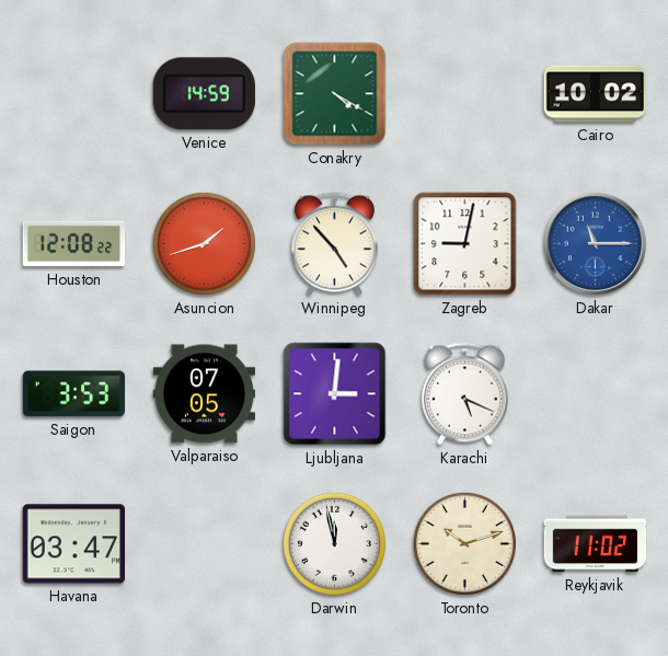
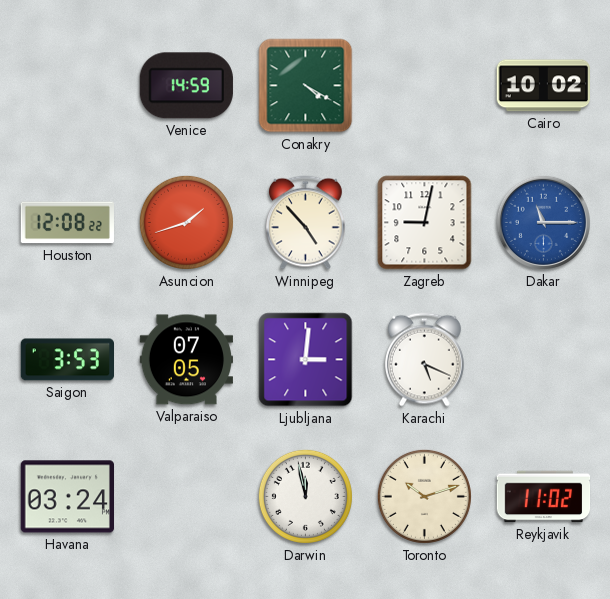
Havana: 03:47 -> 03:24 (67, 497)
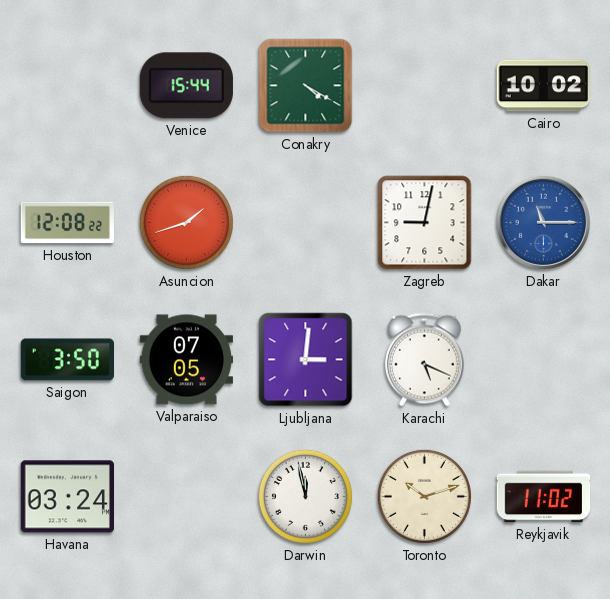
Venice: 14:59 -> 15:44 (186, 86)
Winnipeg: 4:53 -> none (305, 223)
Saigon: 3:53 -> 3:50 (67, 360)
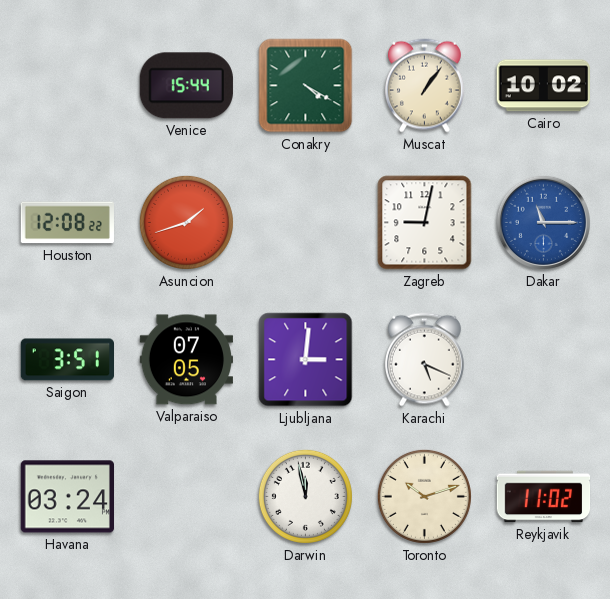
Muscat: none -> 1:06 (424, 86)
Saigon: 3:50 -> 3:51 (67, 360)
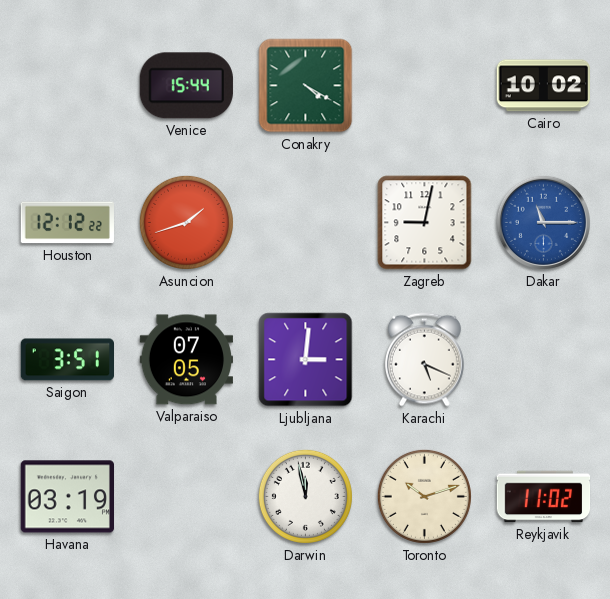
Muscat: 1:06 -> none (424, 86)
Houston: 12:08 -> 12:12 (67, 223)
Havana: 03:24 -> 03:19 (67, 497)
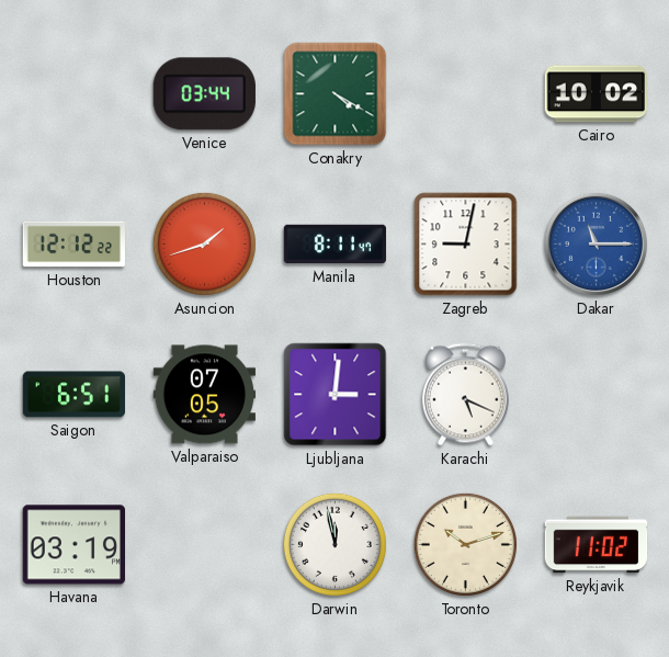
Venice: 15:44 -> 03:44 (204, 94)
Manila: none -> 8:11 (334, 245)
Saigon: 3:51 -> 6:51 (73, 395)
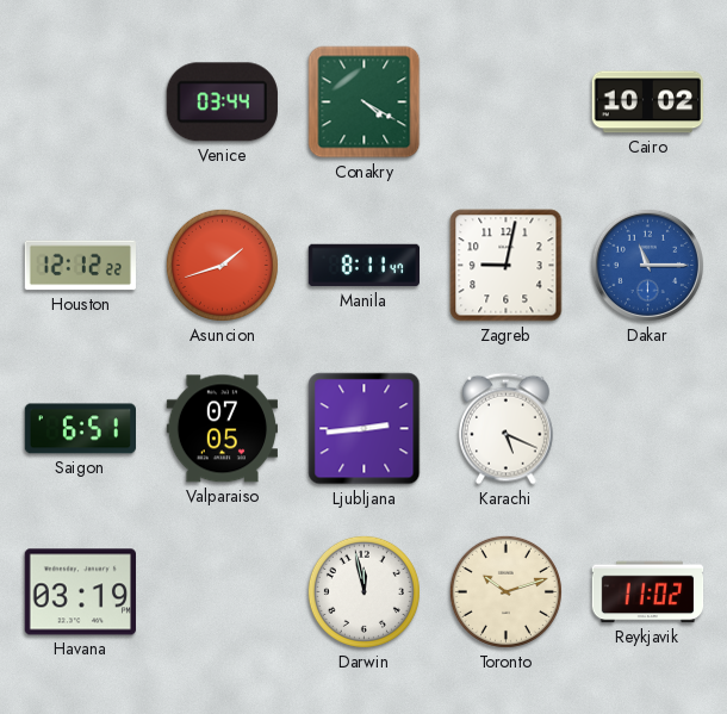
Ljubljana: 3:01 -> 2:44 (365, 429)
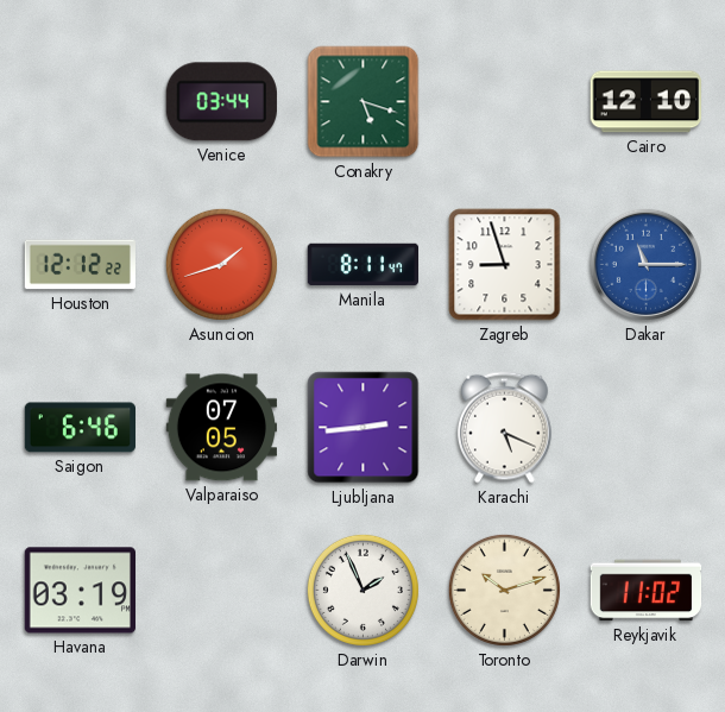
Conakry: 4:20 -> 5:18 (364, 102)
Cairo: 10:02 -> 12:10 (645, 102)
Zagreb: 9:02 -> 8:57 (505, 265)
Saigon: 6:51 -> 6:46 (80, 428)
Darwin: 11:58 -> 1:56 (363, 590)
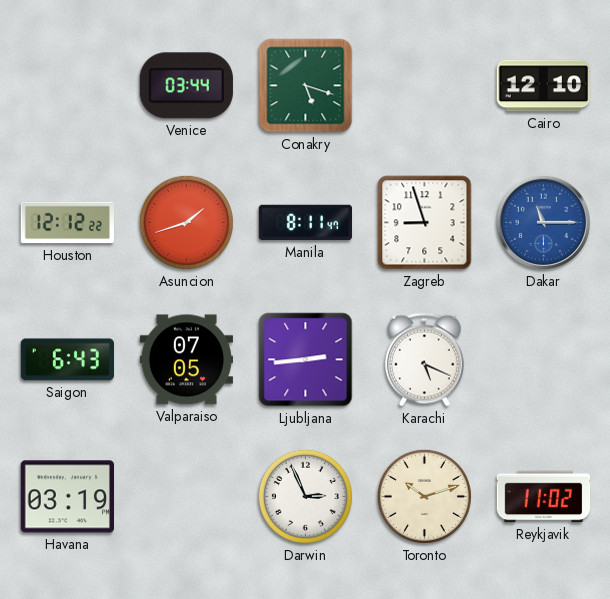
Saigon: 6:46 -> 6:43 (67, 360)
Darwin: 1:56 -> 2:56 (305, 496)
